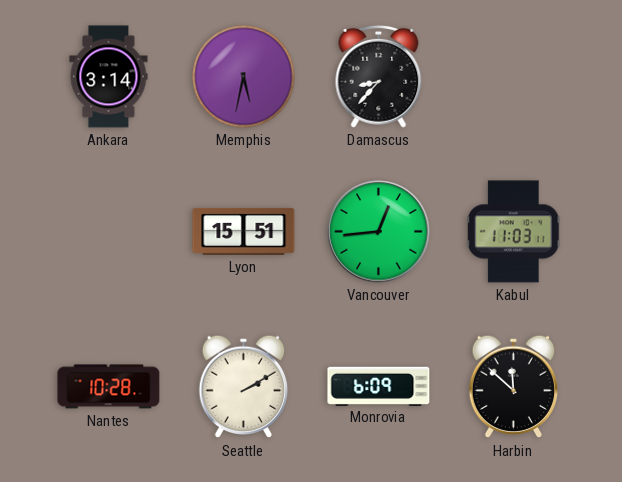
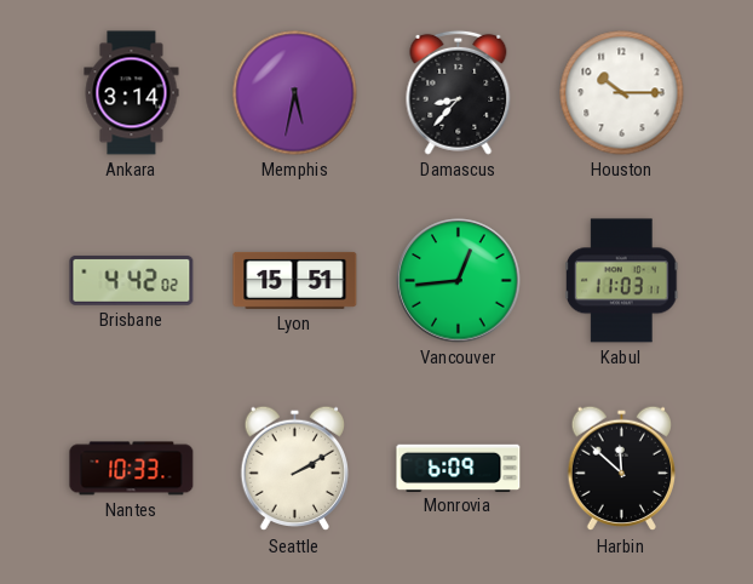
Houston: none -> 10:15 (622, 93)
Brisbane: none -> 4:42 (132, 281)
Nantes: 10:28 -> 10:33 (132, 469)
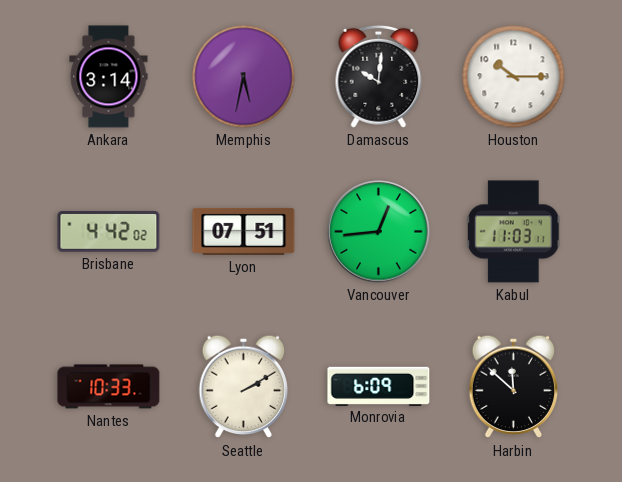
Damascus: 8:37 -> 10:01 (379, 76)
Lyon: 15:51 -> 07:51 (244, 231)
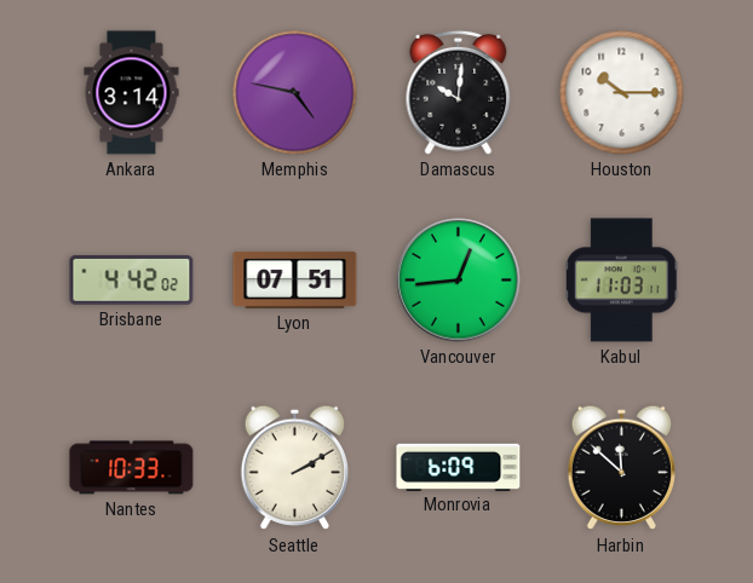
Memphis: 5:32 -> 4:47 (295, 93)
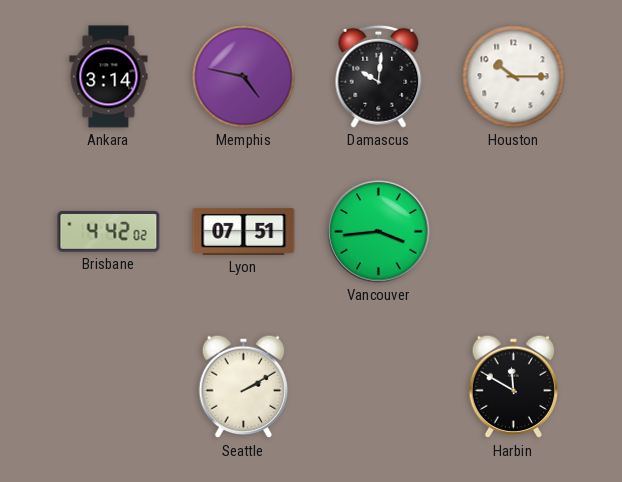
Vancouver: 12:44 -> 3:44 (379, 232)
Kabul: 11:03 -> none (621, 281)
Nantes: 10:33 -> none (132, 468)
Monrovia: 6:09 -> none (459, 467)
Harbin: 11:52 -> 11:50 (514, 387)
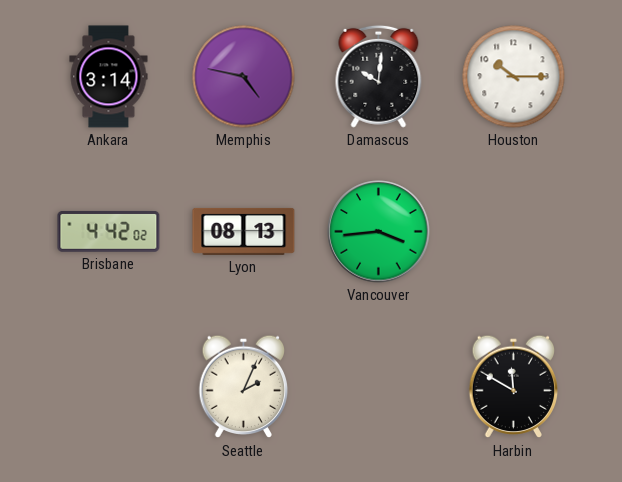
Lyon: 07:51 -> 08:13 (244, 231)
Seattle: 2:10 -> 2:04 (244, 387)
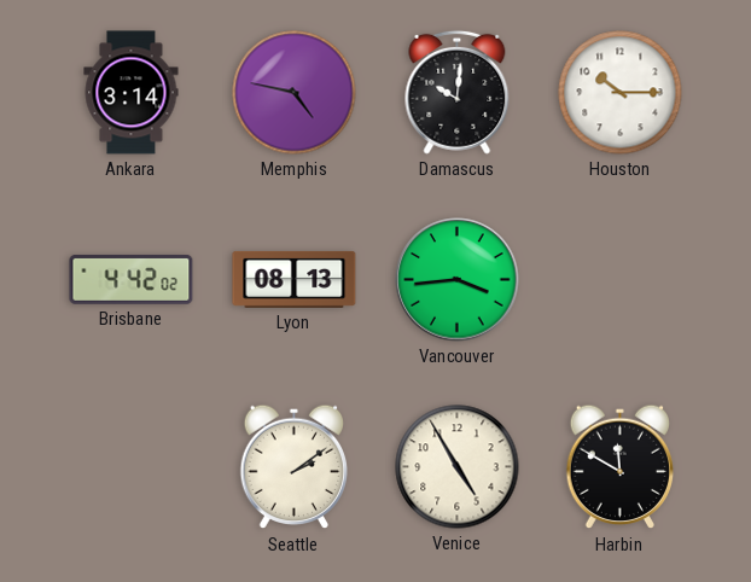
Seattle: 2:04 -> 2:09 (295, 467)
Venice: none -> 4:55 (458, 467)
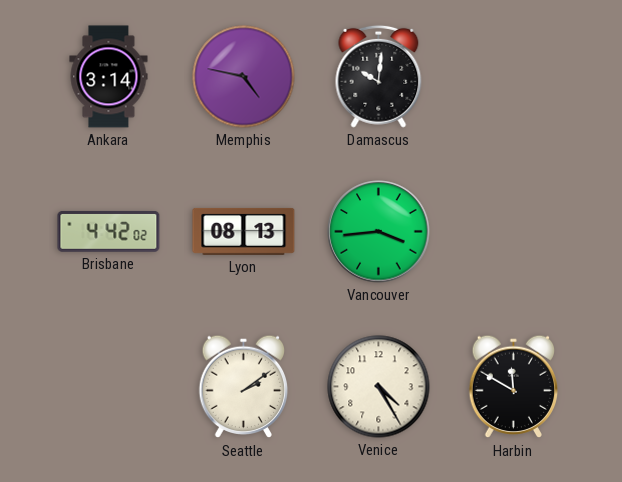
Houston: 10:15 -> none (621, 93)
Venice: 4:55 -> 4:25 (379, 387)
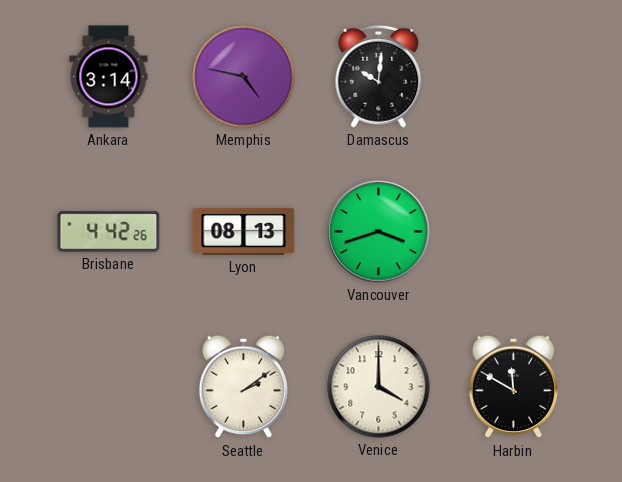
Brisbane: 4:42:02 -> 4:42:26 (109, 232)
Vancouver: 3:44 -> 3:42 (379, 232)
Venice: 4:25 -> 4:00 (379, 387)
